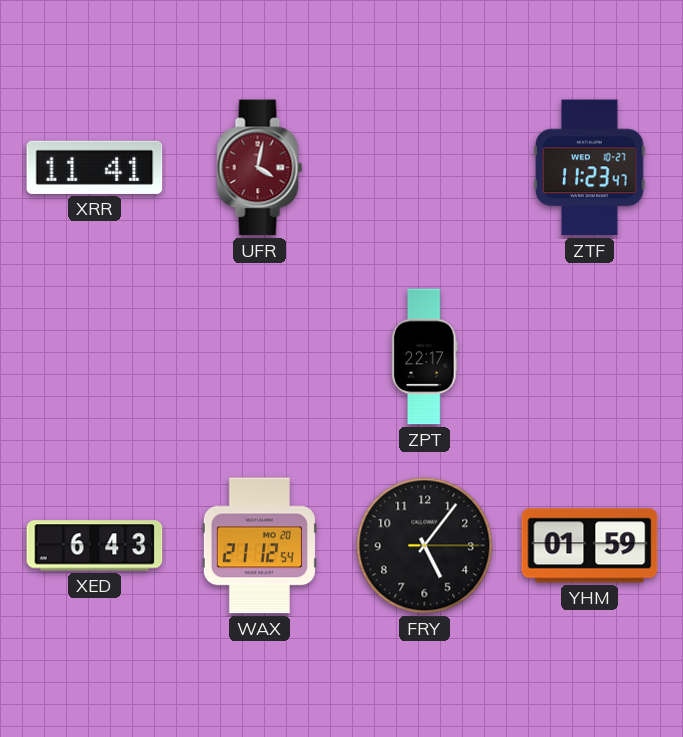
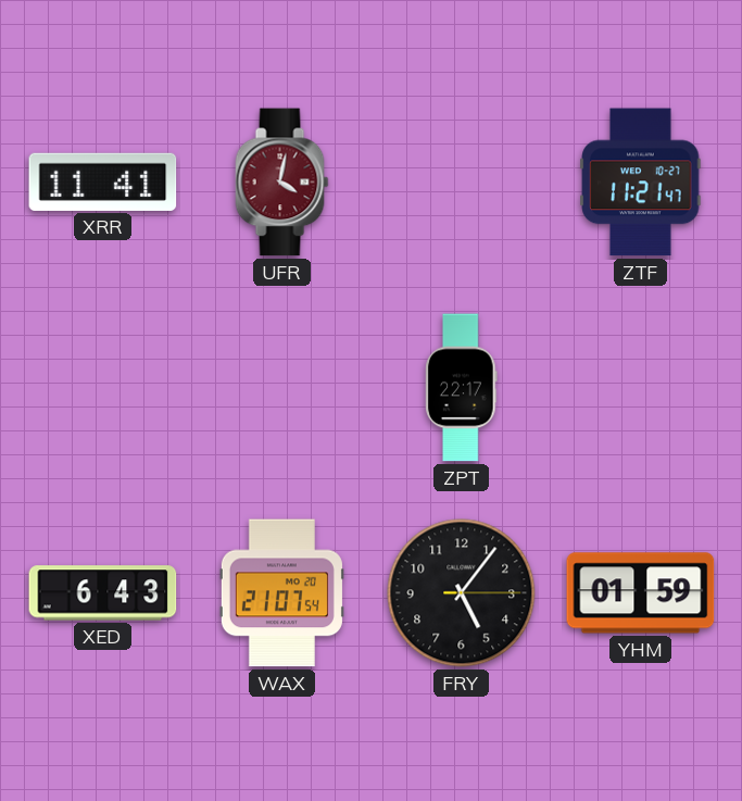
ZTF: 11:23 -> 11:21 (641, 183)
WAX: 21:12 -> 21:07 (281, 593)
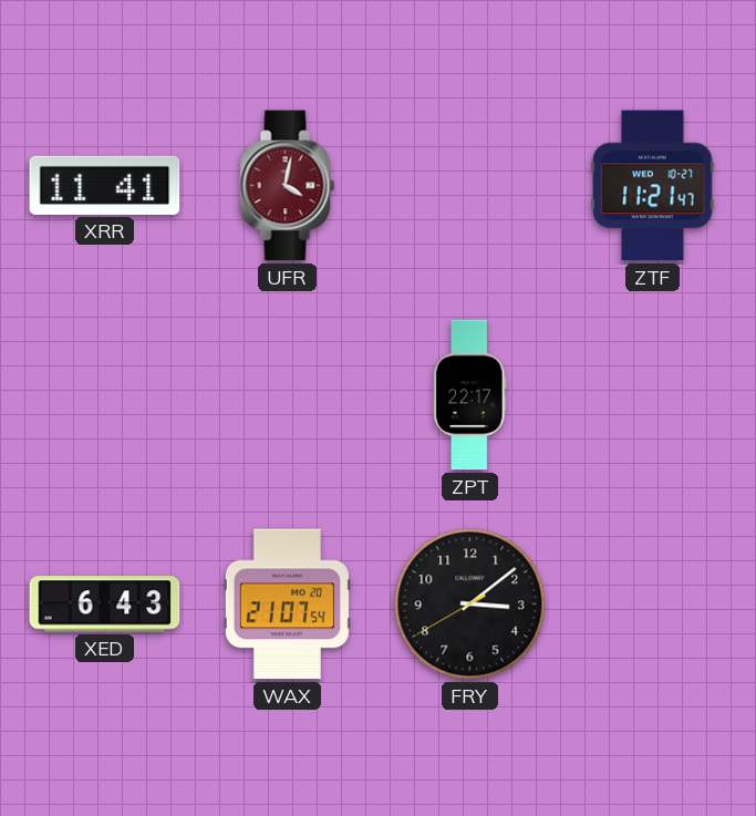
FRY: 5:06 -> 3:08 (470, 605)
YHM: 01:59 -> none (641, 593)
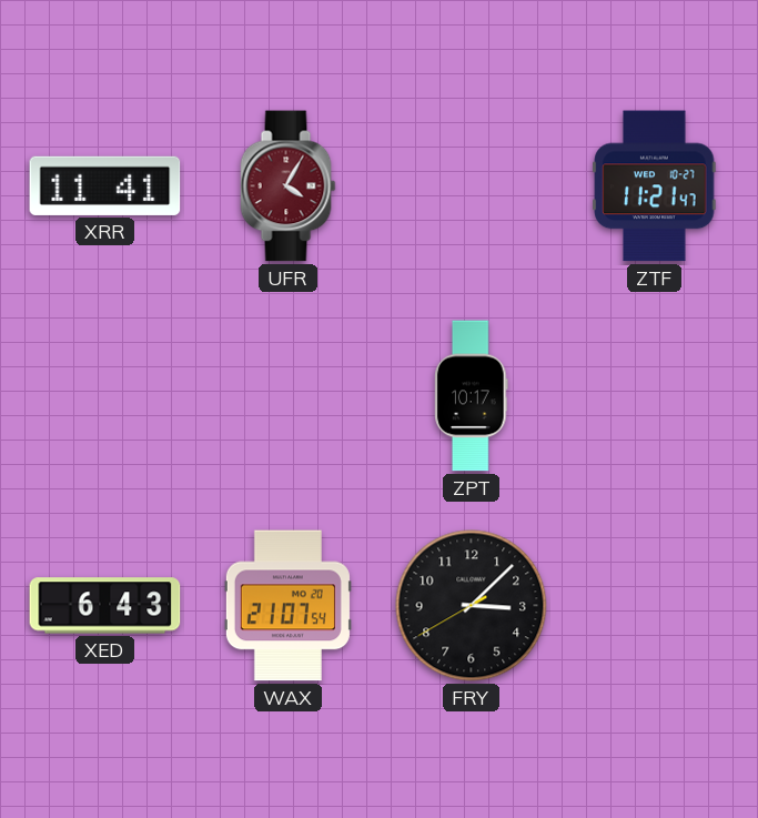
UFR: 4:02 -> 4:05 (289, 186)
ZPT: 22:17 -> 10:17 (472, 396)
FRY: 3:08 -> 3:07 (472, 606)
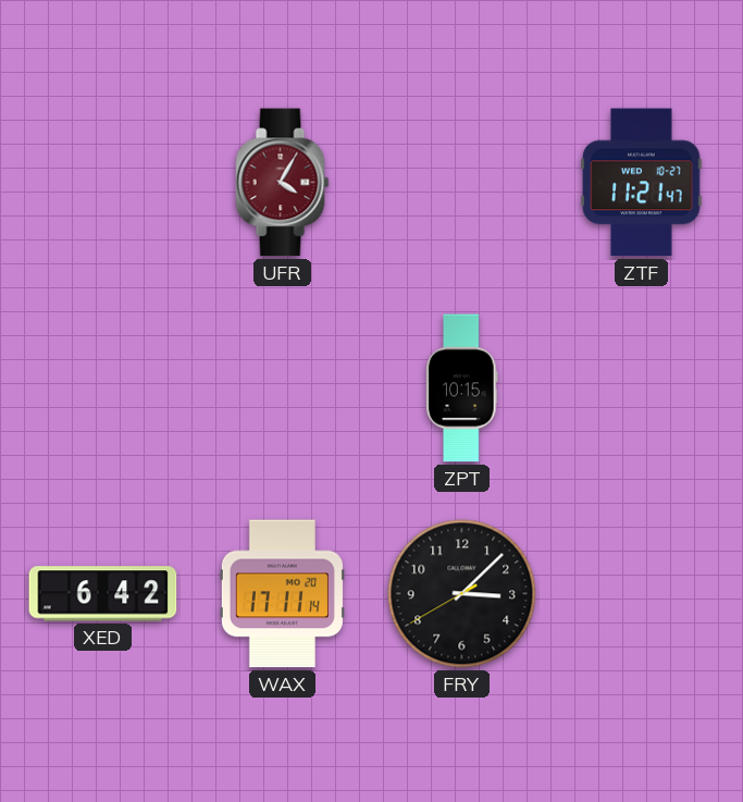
XRR: 11:41 -> none (105, 185)
ZPT: 10:17 -> 10:15 (462, 388)
XED: 6:43 -> 6:42 (103, 594)
WAX: 21:07 -> 17:11 (282, 594)
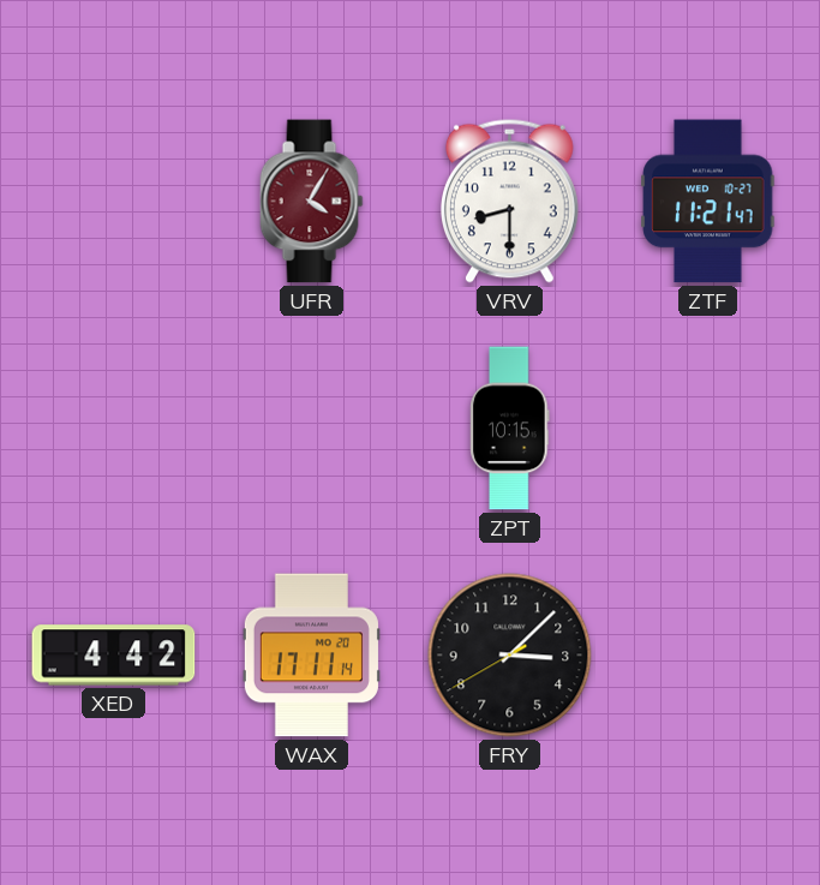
VRV: none -> 8:30 (509, 201)
XED: 6:42 -> 4:42 (114, 656)
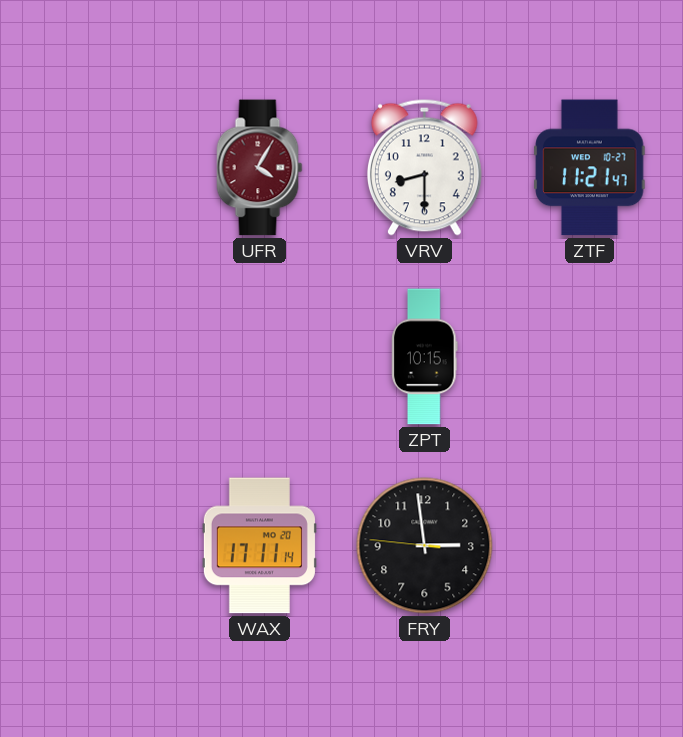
XED: 4:42 -> none (114, 656)
FRY: 3:07 -> 2:58 (425, 546)
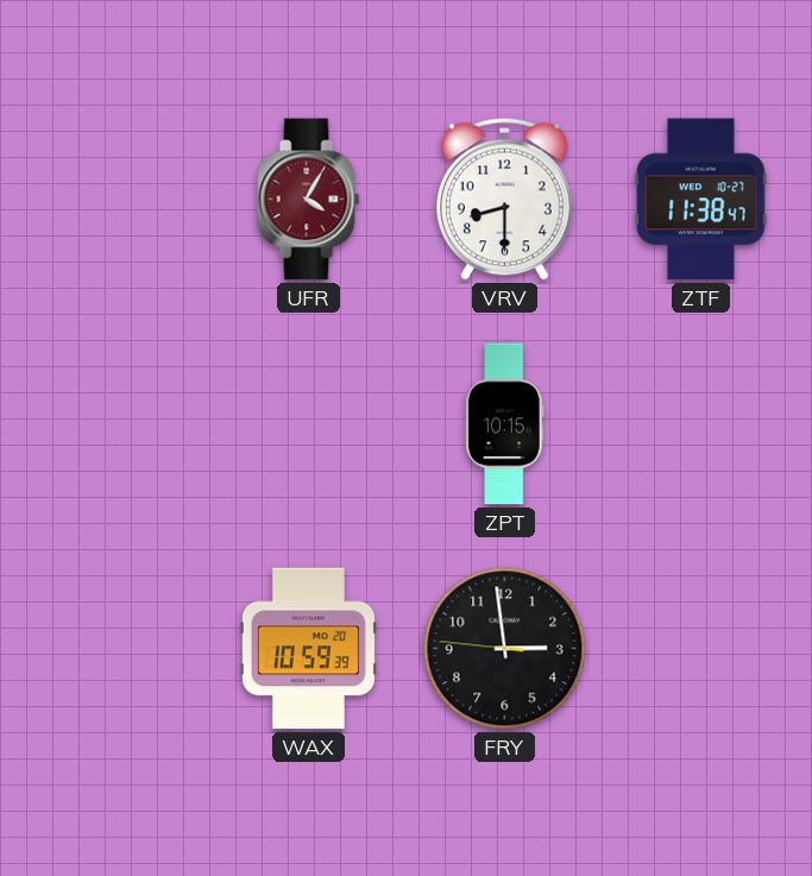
ZTF: 11:21 -> 11:38 (701, 200)
WAX: 17:11 -> 10:59 (308, 649)
